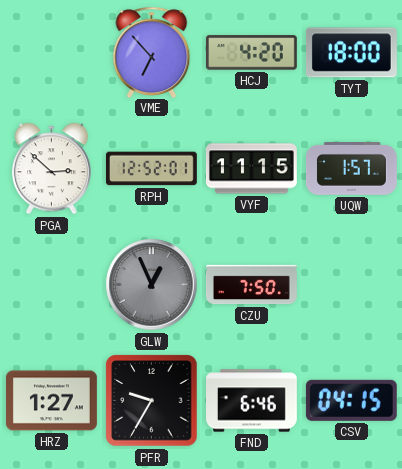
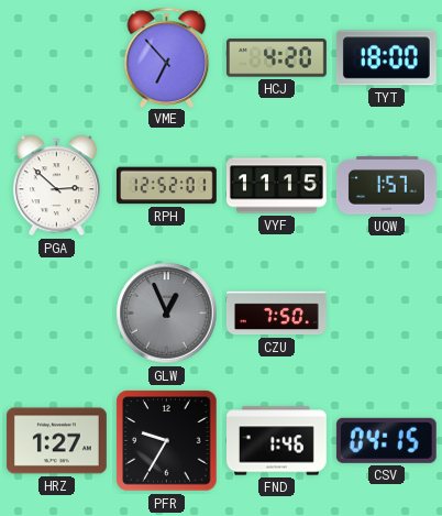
FND: 6:46 -> 1:46 (277, 441)
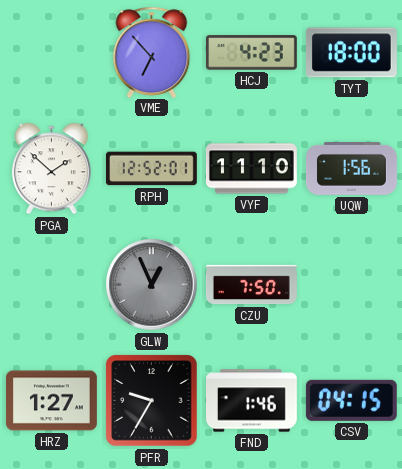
HCJ: 4:20 -> 4:23 (251, 53)
PGA: 2:52 -> 1:52 (51, 169)
VYF: 11:15 -> 11:10 (252, 169)
UQW: 1:57 -> 1:56 (351, 169)
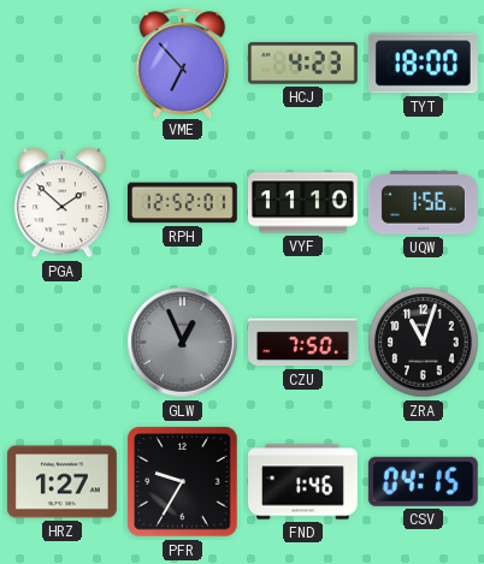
ZRA: none -> 11:03 (424, 343)
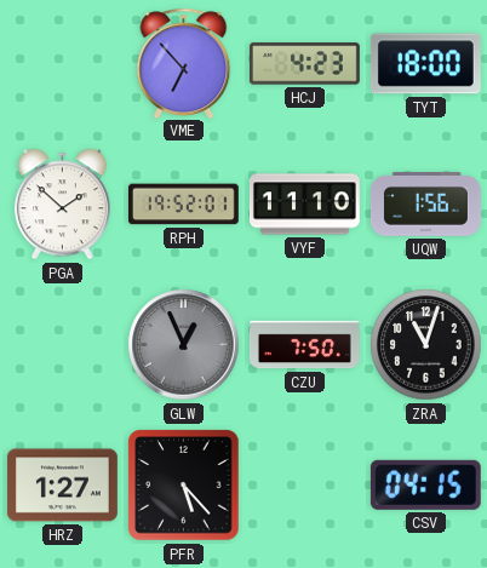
RPH: 12:52 -> 19:52 (183, 205)
PFR: 9:35 -> 5:23 (184, 486)
FND: 1:46 -> none (303, 482)
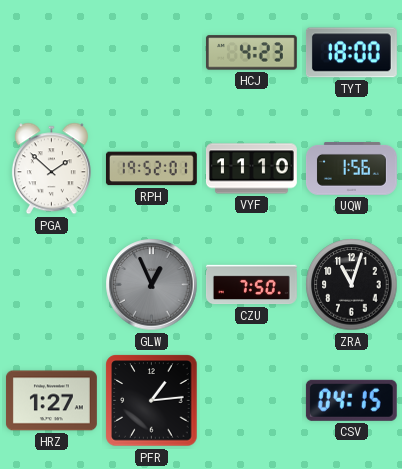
VME: 6:53 -> none (184, 63)
PFR: 5:23 -> 1:14 (152, 401)
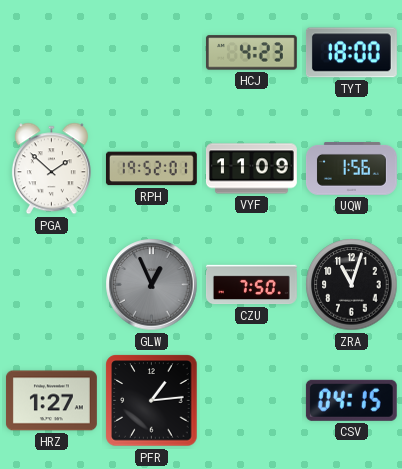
VYF: 11:10 -> 11:09 (252, 169)
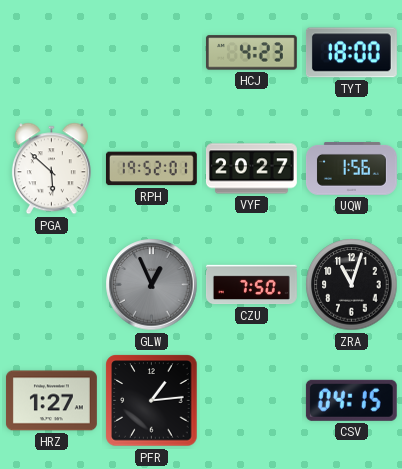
PGA: 1:52 -> 5:52 (51, 169)
VYF: 11:09 -> 20:27 (252, 169)
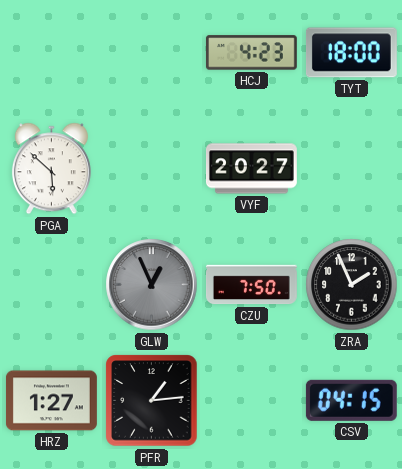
RPH: 19:52 -> none (151, 169)
UQW: 1:56 -> none (351, 169)
ZRA: 11:03 -> 1:56 (352, 285)
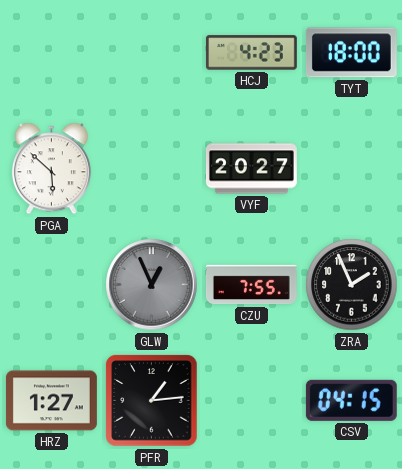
CZU: 7:50 -> 7:55 (252, 285)
